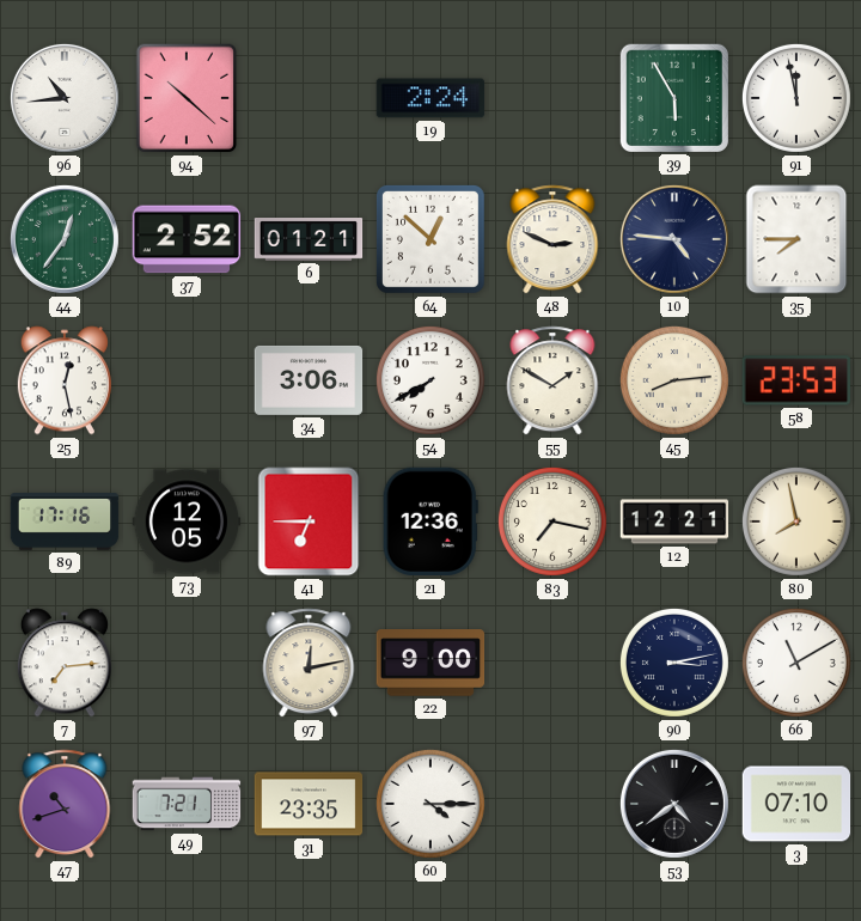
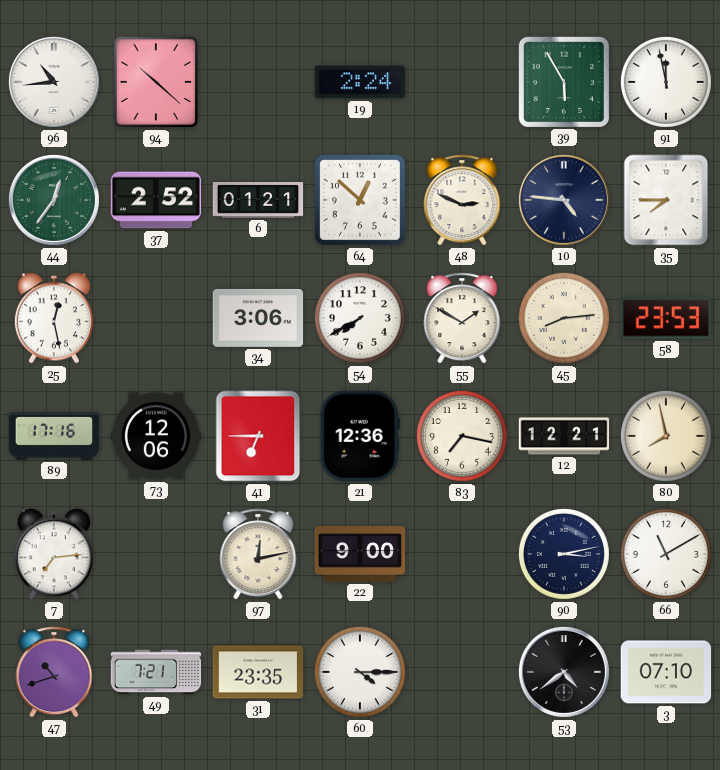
73: 12:05 -> 12:06 (156, 436)
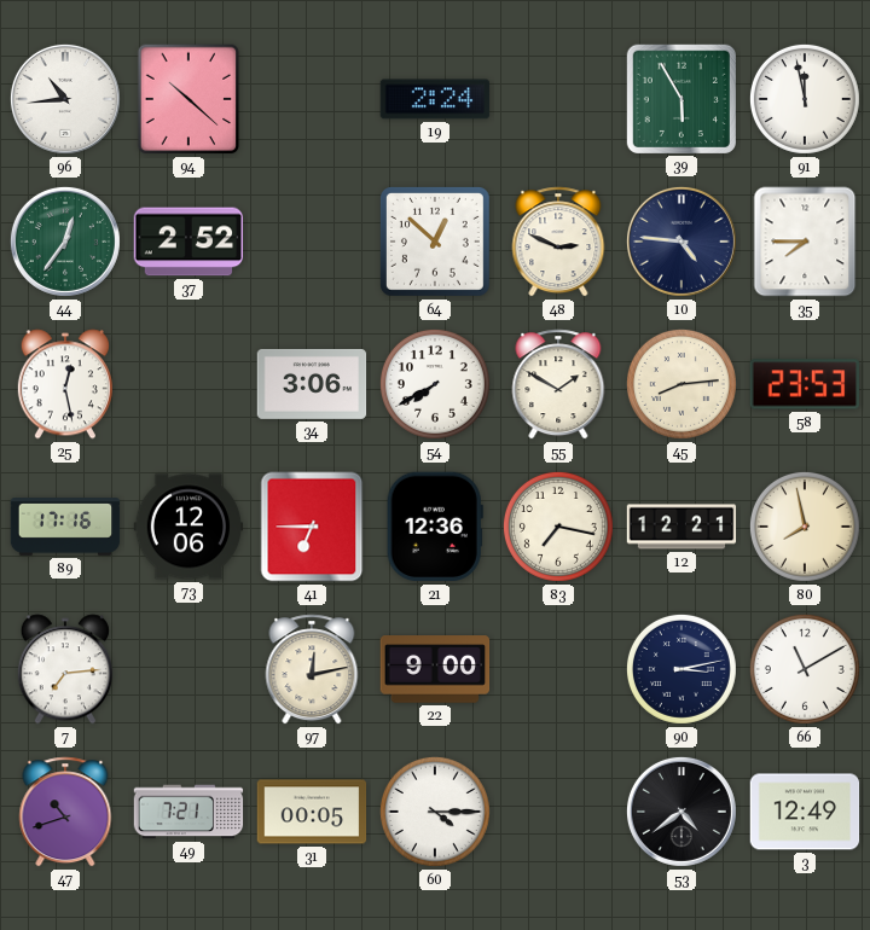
6: 01:21 -> none (258, 201)
31: 23:35 -> 00:05 (312, 812)
3: 07:10 -> 12:49 (805, 812)
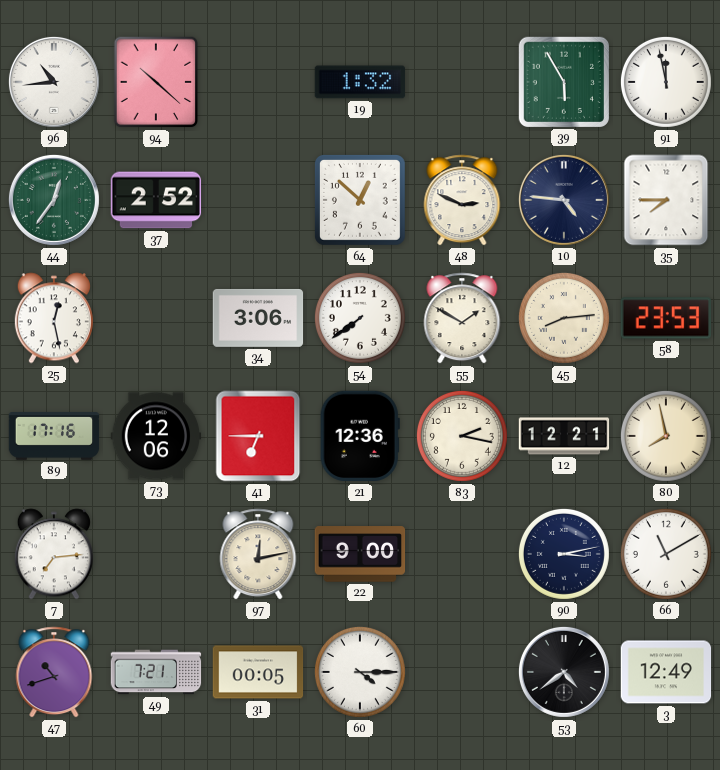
19: 2:24 -> 1:32 (360, 82)
54: 7:40 -> 7:39 (360, 318)
83: 7:17 -> 2:17 (462, 436)
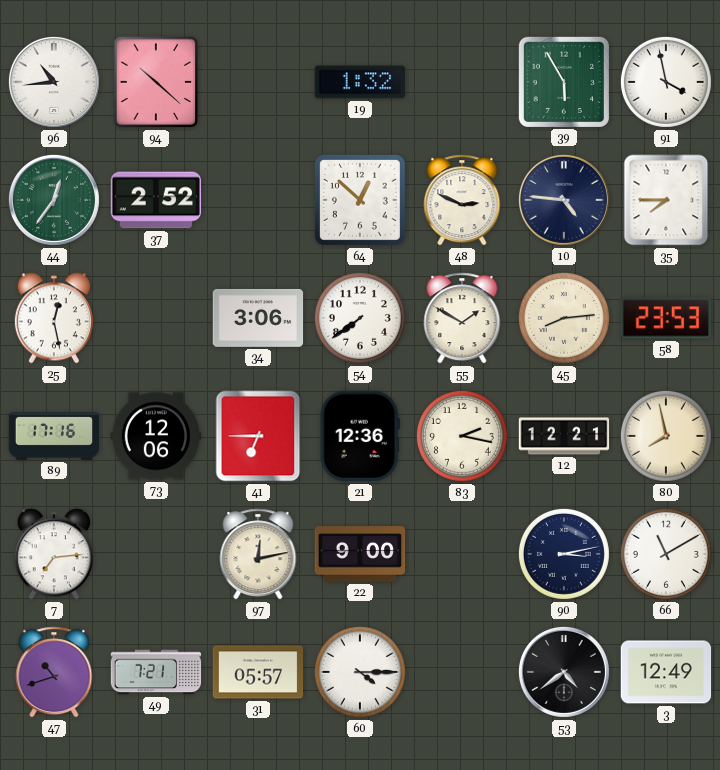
91: 11:58 -> 3:58 (666, 82)
31: 00:05 -> 05:57 (258, 672)
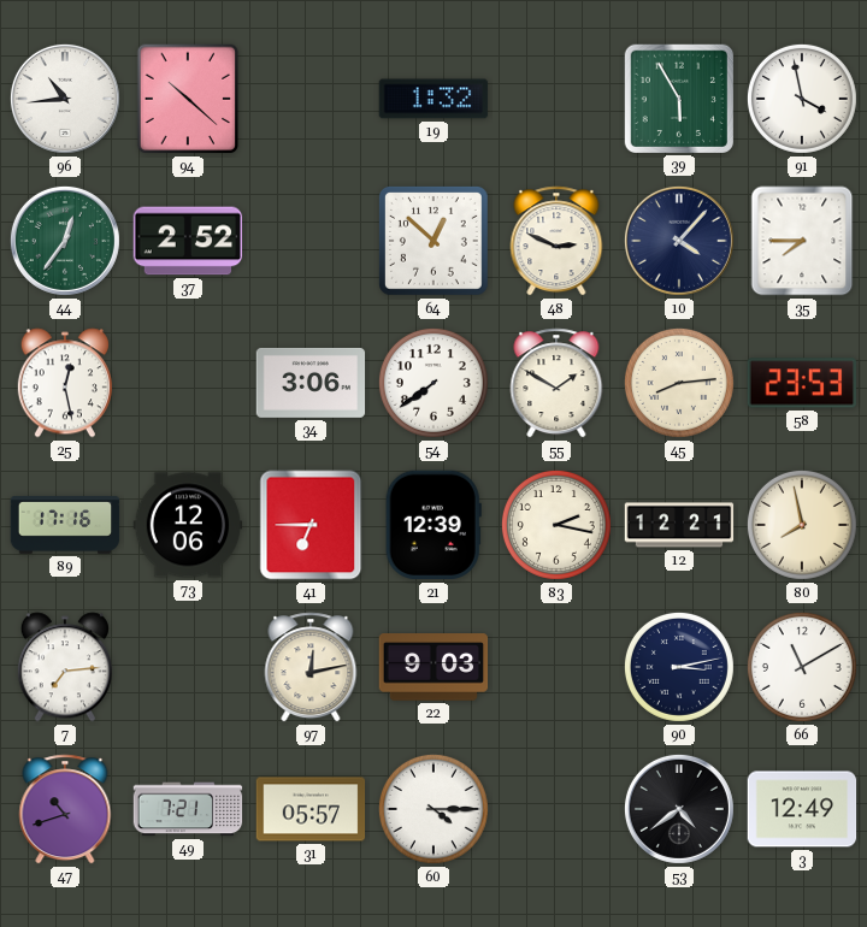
10: 4:46 -> 4:07 (679, 241)
21: 12:36 -> 12:39 (433, 525)
22: 9:00 -> 9:03 (433, 667)
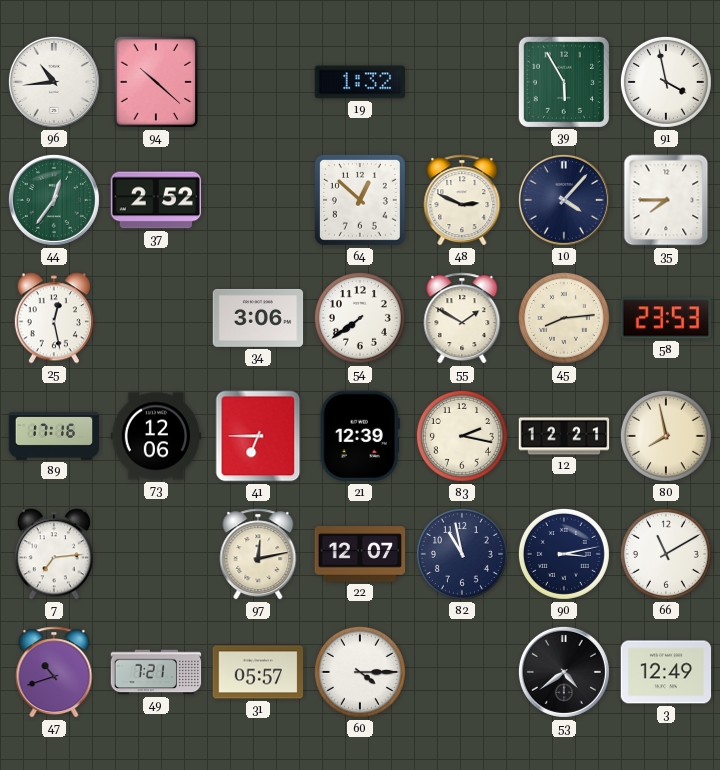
22: 9:03 -> 12:07 (360, 554)
82: none -> 10:58 (462, 554)
